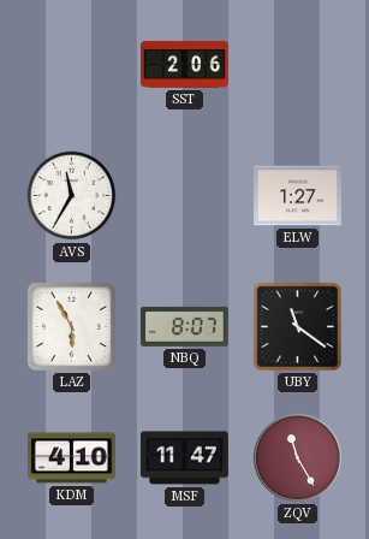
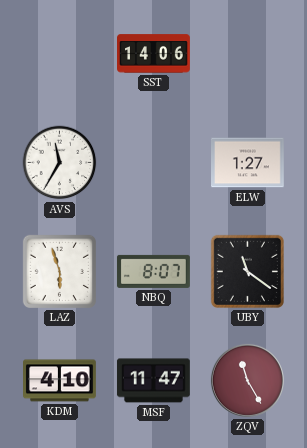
SST: 2:06 -> 14:06 (154, 54)
LAZ: 5:55 -> 5:57 (59, 271)
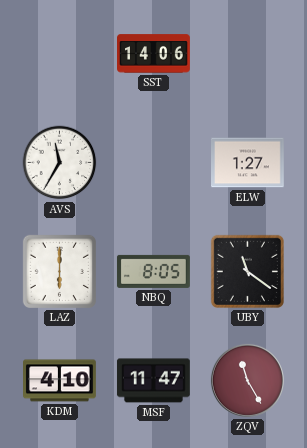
LAZ: 5:57 -> 6:00 (59, 271)
NBQ: 8:07 -> 8:05 (153, 271)
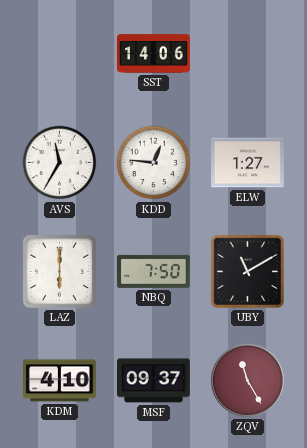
KDD: none -> 12:46 (154, 163)
NBQ: 8:05 -> 7:50 (153, 271)
UBY: 11:21 -> 11:10 (247, 271)
MSF: 11:47 -> 09:37 (153, 381)
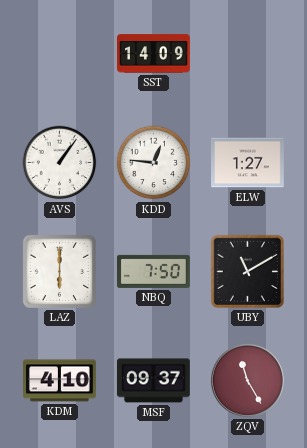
SST: 14:06 -> 14:09 (154, 54)
AVS: 11:35 -> 1:06 (60, 163)
